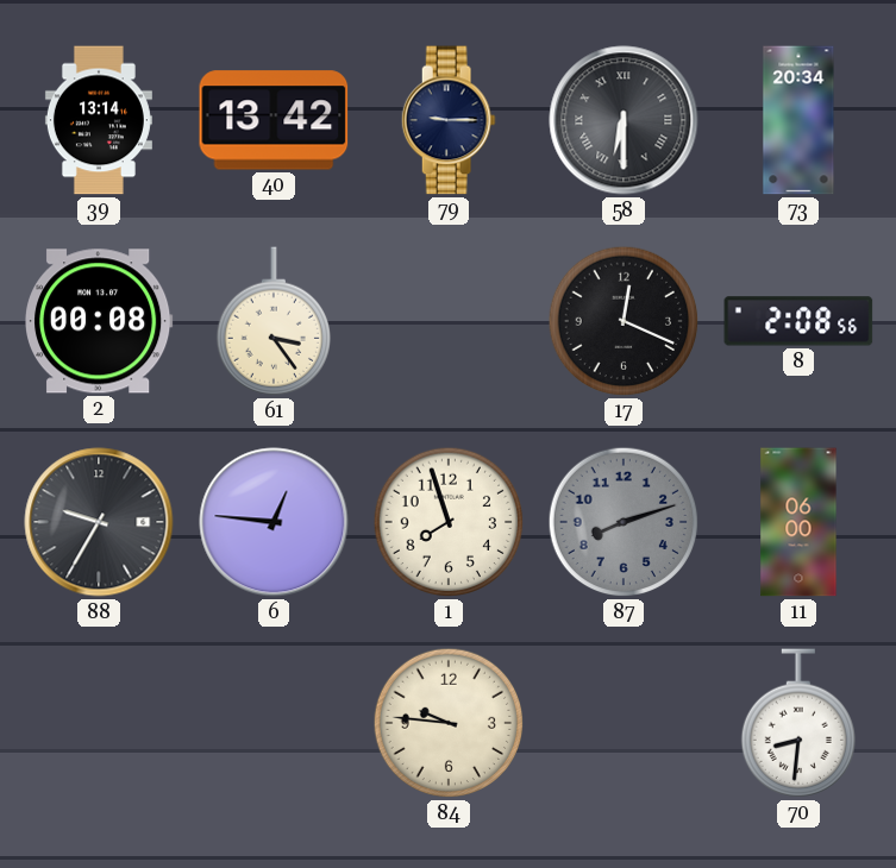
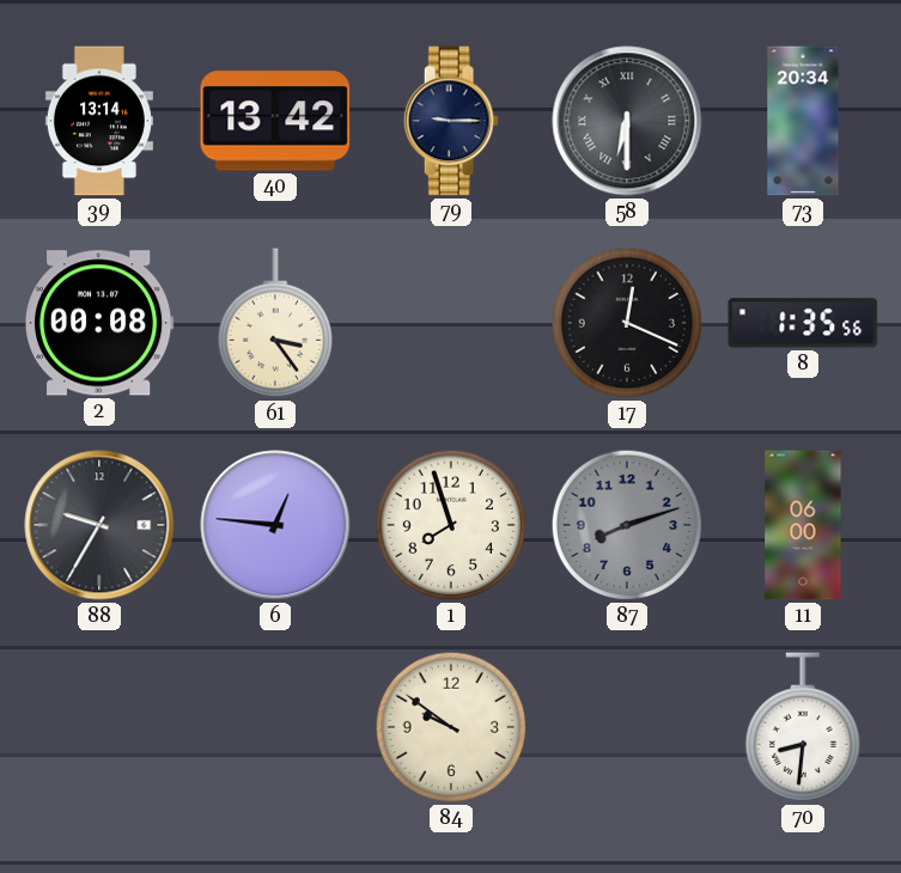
8: 2:08 -> 1:35 (803, 323)
84: 9:46 -> 9:51 (451, 727)
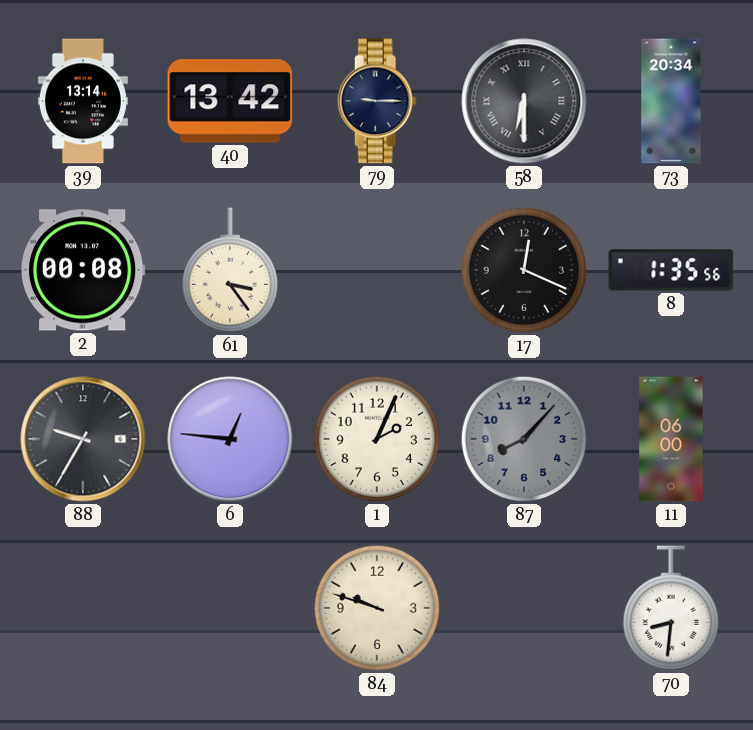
1: 7:57 -> 2:04 (377, 439)
87: 8:12 -> 8:07 (524, 439)
84: 9:51 -> 9:48 (377, 608)
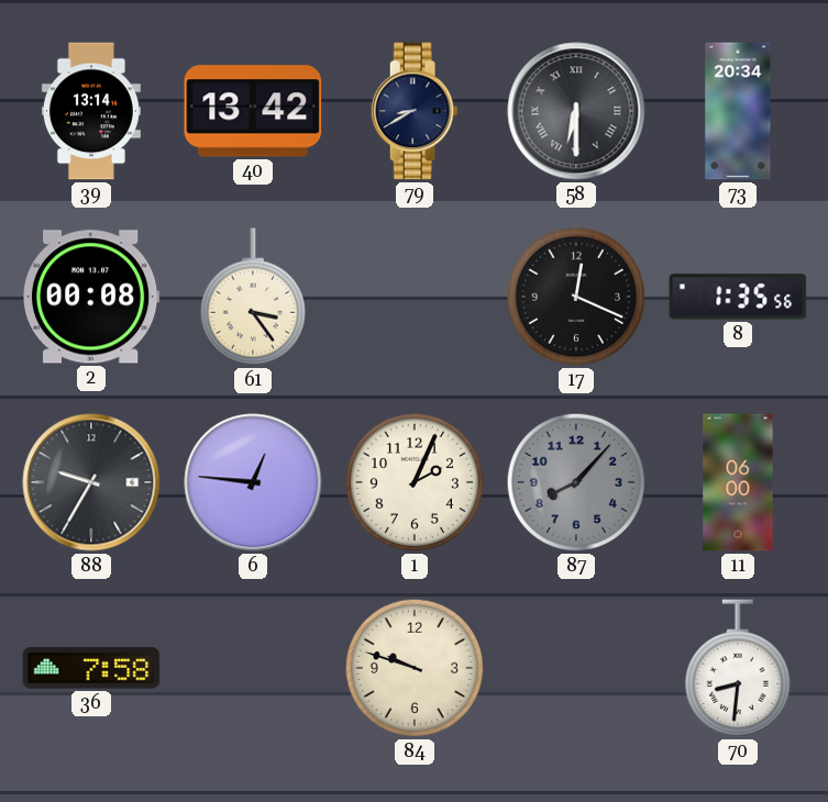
79: 9:15 -> 8:40 (415, 111)
36: none -> 7:58 (91, 668)
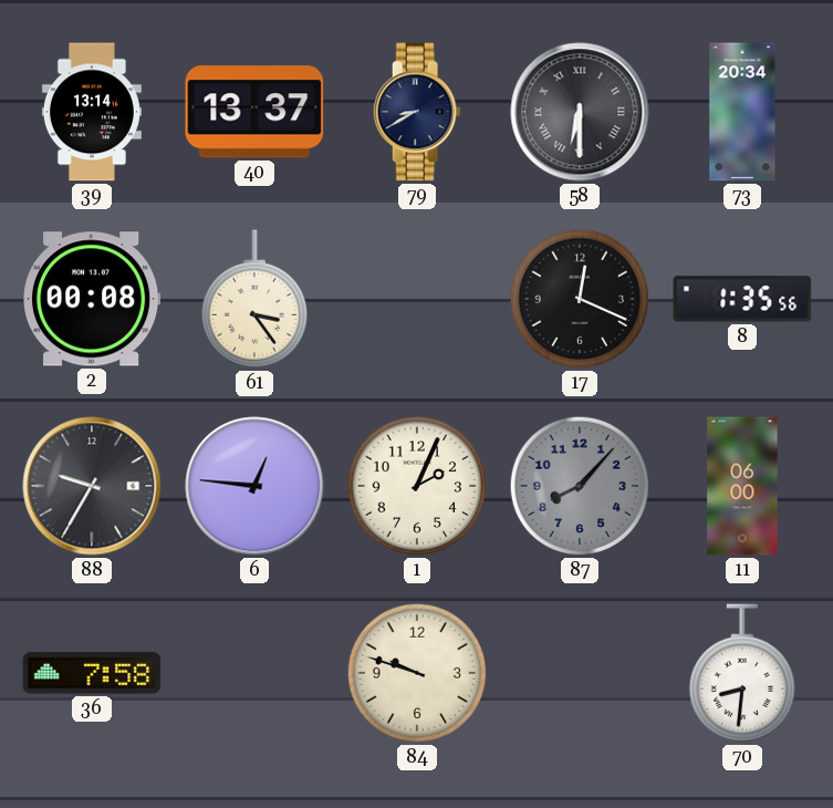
40: 13:42 -> 13:37 (254, 112)
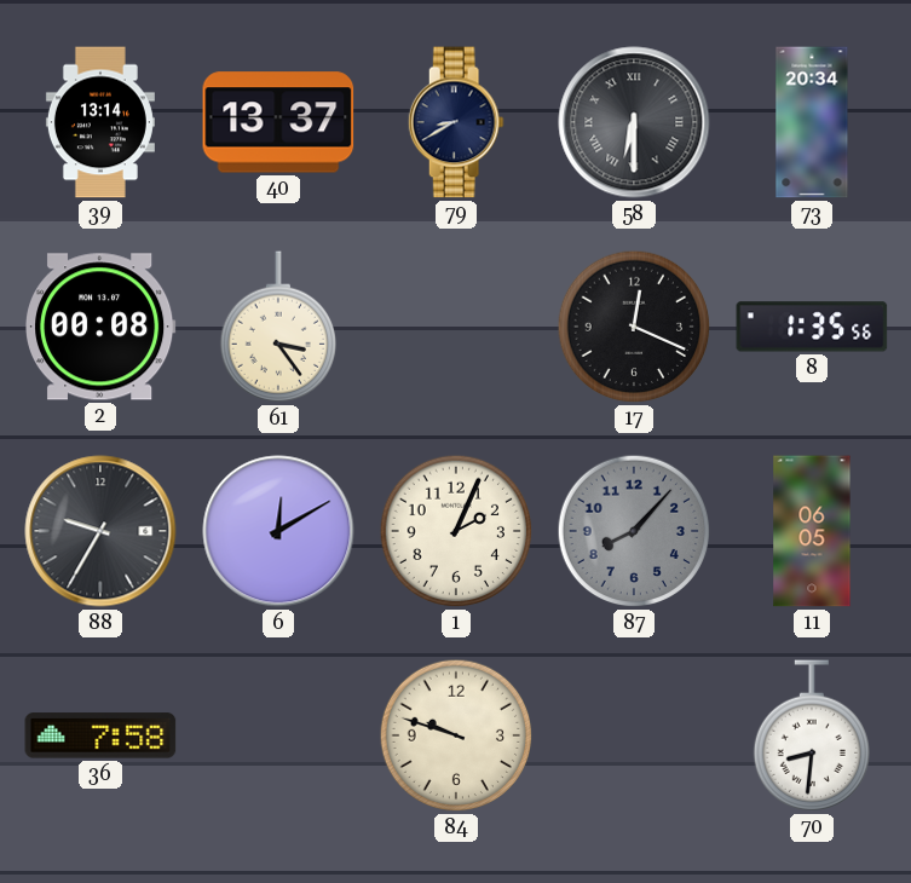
6: 12:46 -> 12:10 (278, 531)
11: 06:00 -> 06:05 (812, 531)
